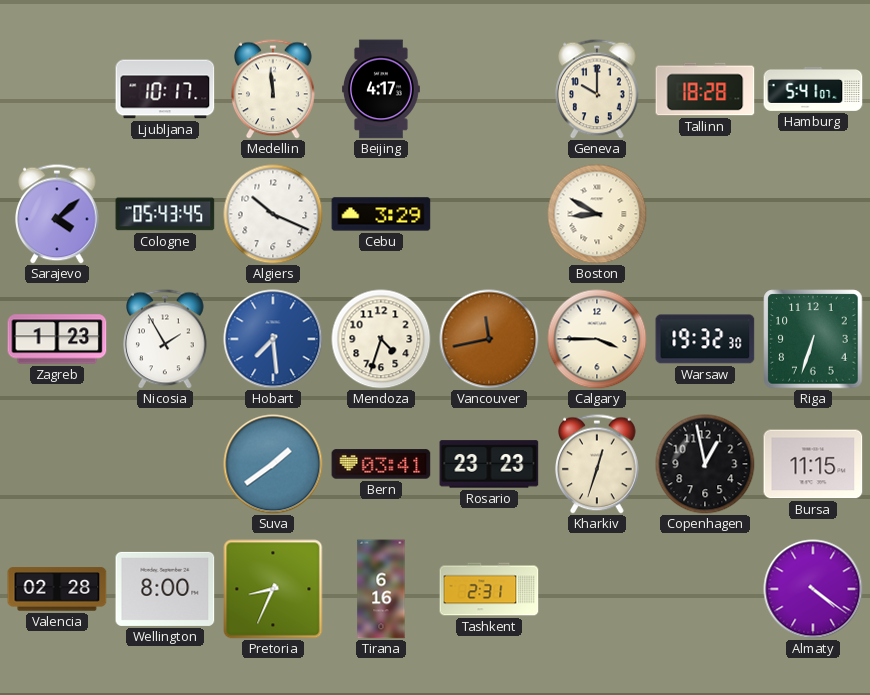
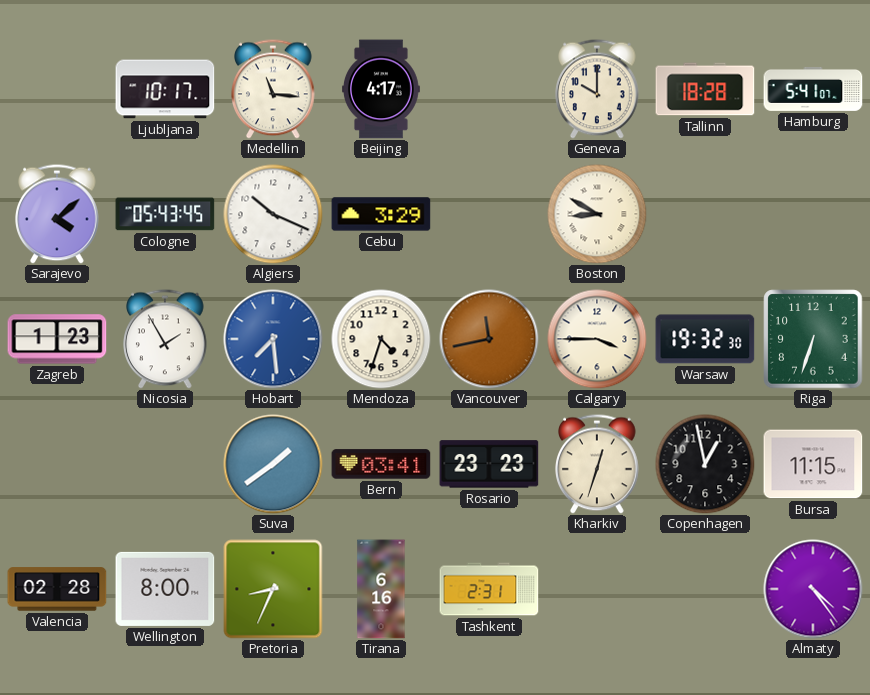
Medellin: 11:59 -> 11:16 (274, 89)
Almaty: 4:21 -> 4:24 (813, 589)
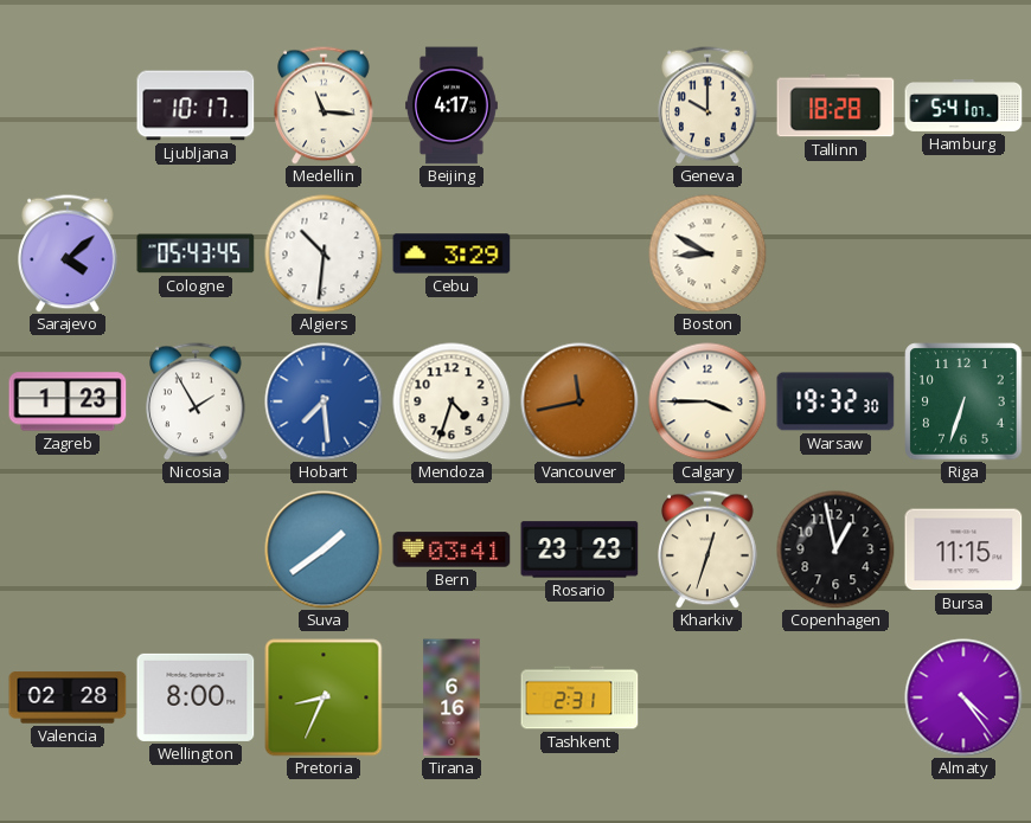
Algiers: 10:19 -> 10:31 (324, 253)
